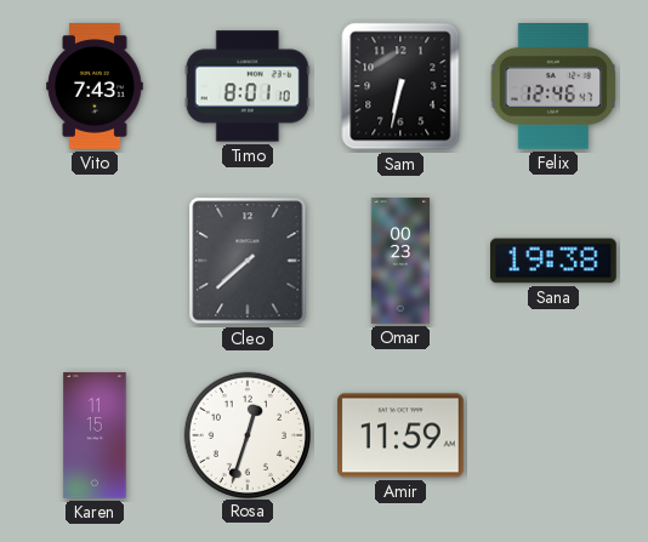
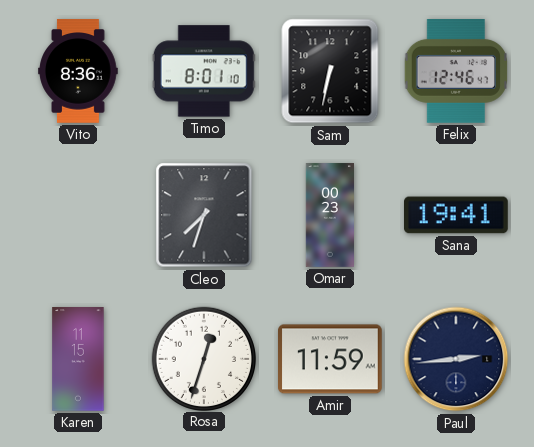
Vito: 7:43 -> 8:36 (78, 71)
Cleo: 7:38 -> 7:33 (204, 215)
Sana: 19:38 -> 19:41 (457, 215)
Paul: none -> 2:44 (456, 359)
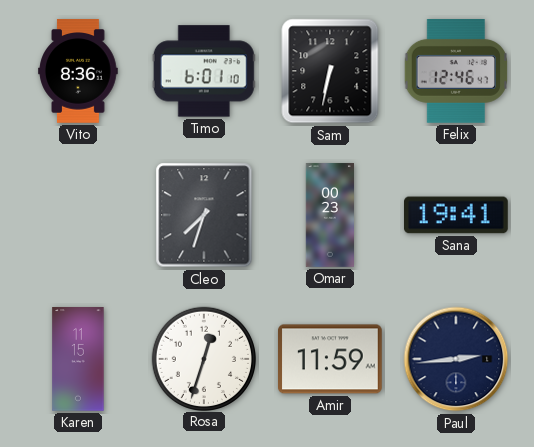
Timo: 8:01 -> 6:01 (204, 71)
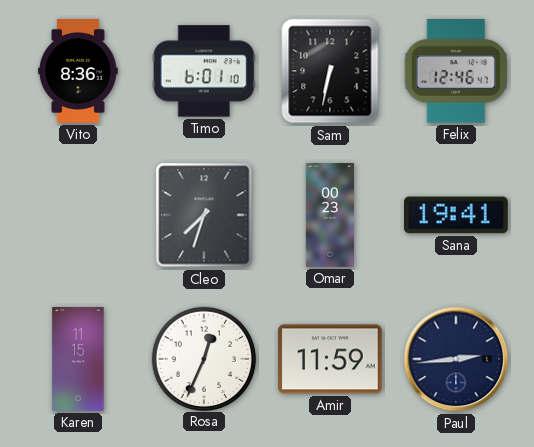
Rosa: 12:33 -> 12:34 (203, 358)
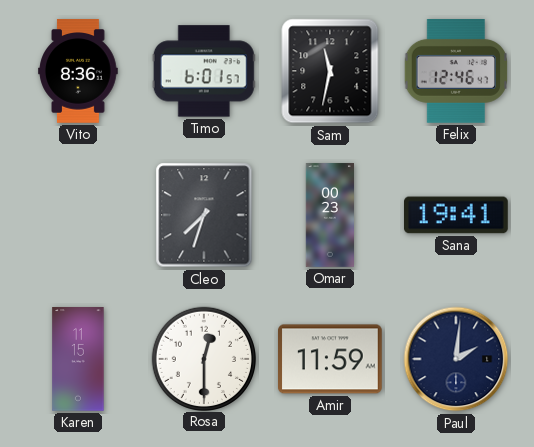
Timo: 6:01:10 -> 6:01:57 (204, 71)
Sam: 6:32 -> 11:32 (330, 71)
Rosa: 12:34 -> 12:30 (203, 358)
Paul: 2:44 -> 2:01 (456, 359)
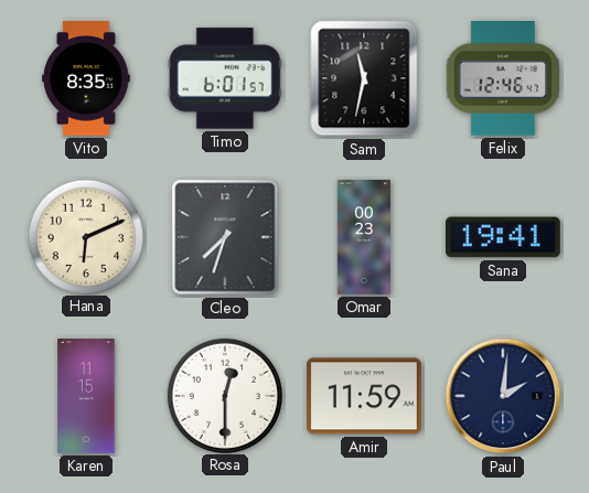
Vito: 8:36 -> 8:35 (86, 78)
Hana: none -> 6:11 (85, 236)
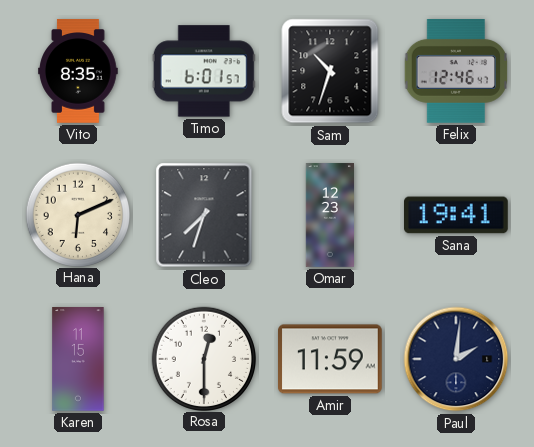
Sam: 11:32 -> 10:33 (330, 71)
Omar: 00:23 -> 12:23 (330, 215)
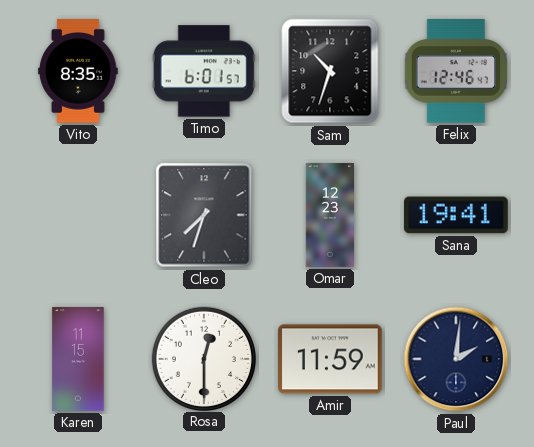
Hana: 6:11 -> none (77, 214)
